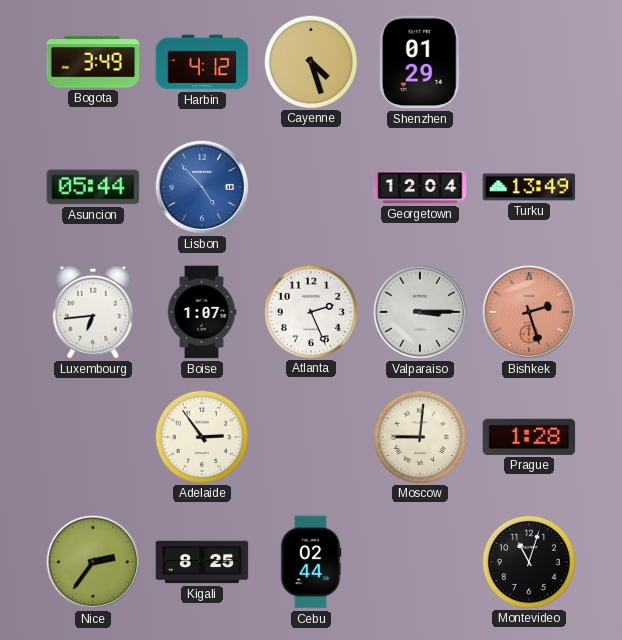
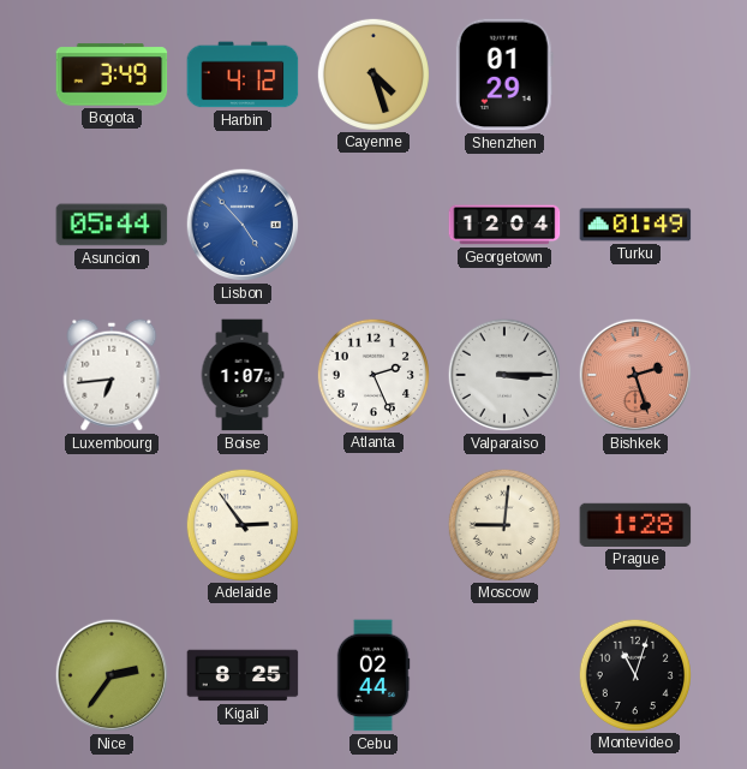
Turku: 13:49 -> 01:49 (635, 225)
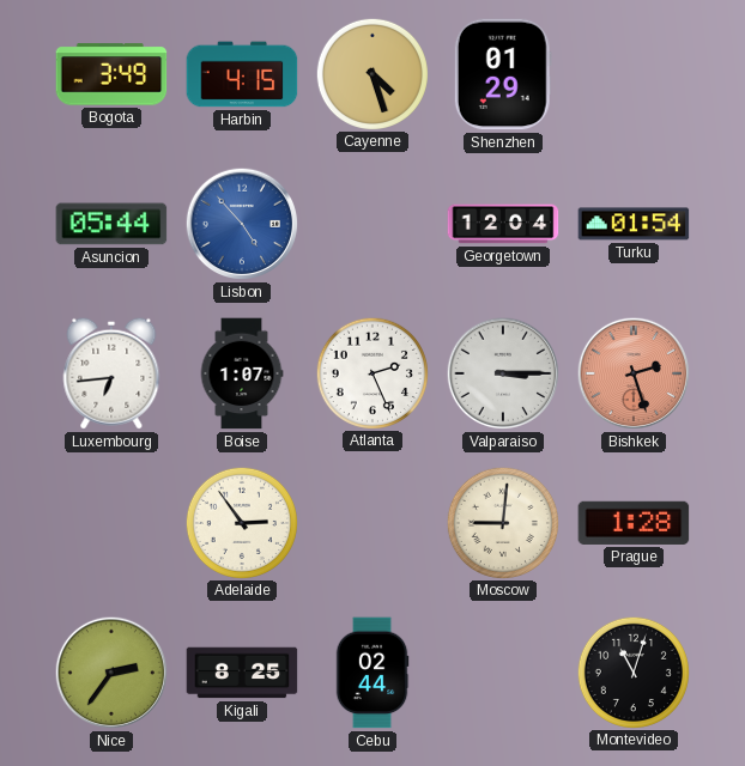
Harbin: 4:12 -> 4:15 (242, 74)
Turku: 01:49 -> 01:54 (634, 224)
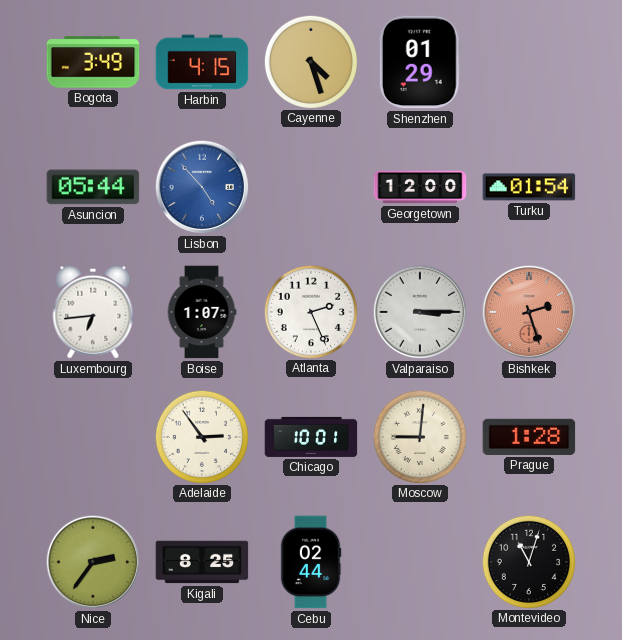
Georgetown: 12:04 -> 12:00 (420, 187)
Chicago: none -> 10:01 (311, 437)
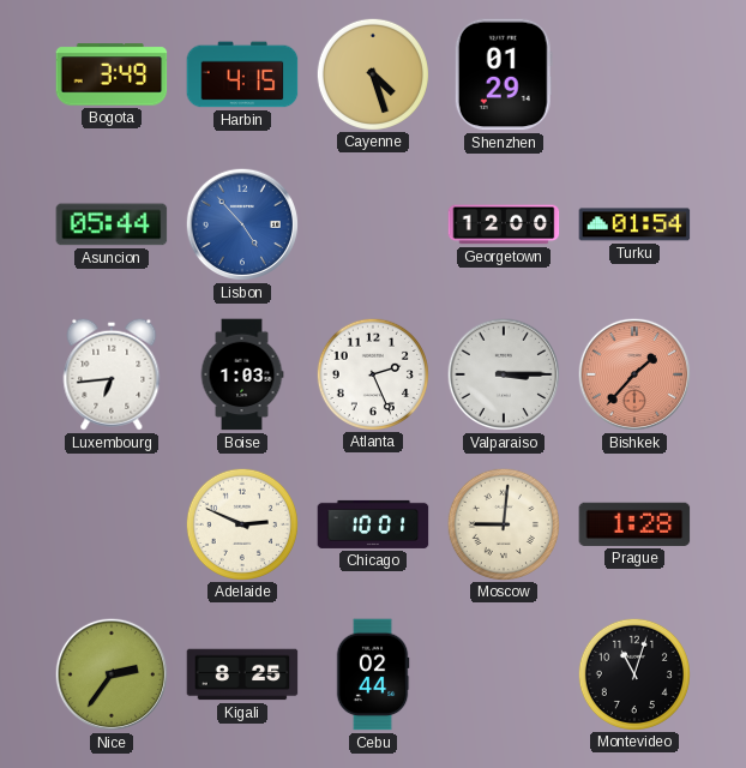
Boise: 1:07 -> 1:03 (242, 374)
Bishkek: 2:27 -> 1:37 (634, 374)
Adelaide: 2:54 -> 2:49 (241, 523)
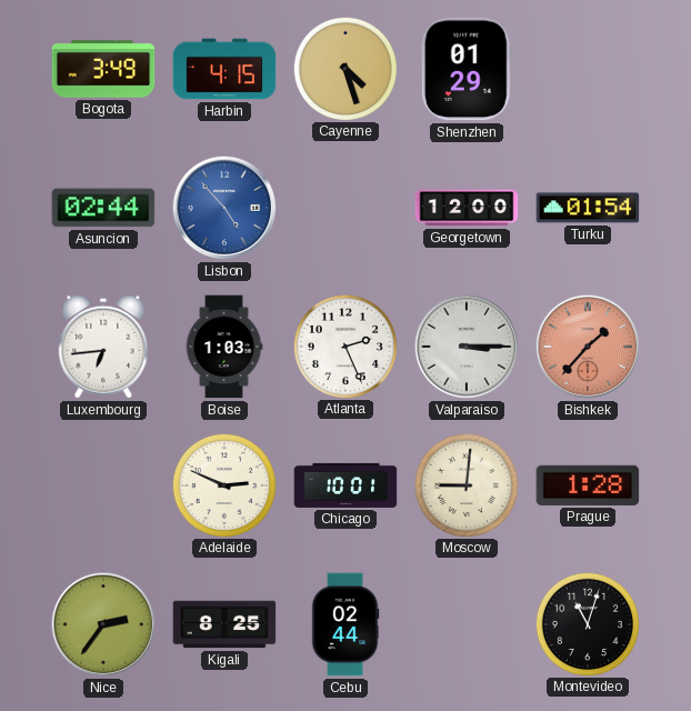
Asuncion: 05:44 -> 02:44 (103, 208)
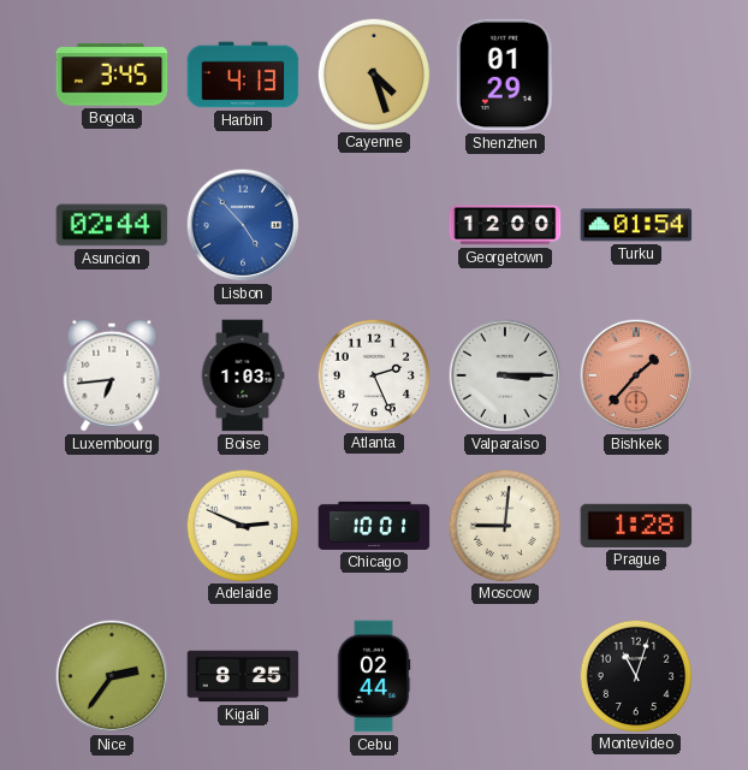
Bogota: 3:49 -> 3:45 (112, 75)
Harbin: 4:15 -> 4:13 (243, 75)
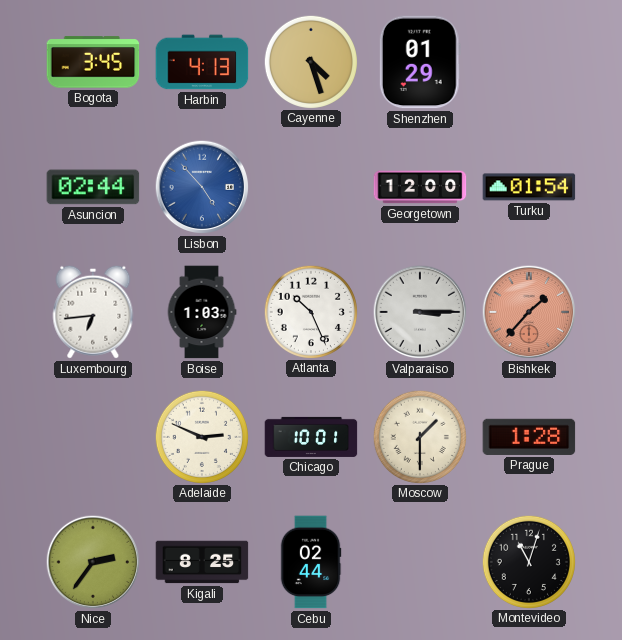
Atlanta: 2:26 -> 10:26 (310, 311)
Moscow: 9:01 -> 1:30 (419, 436)
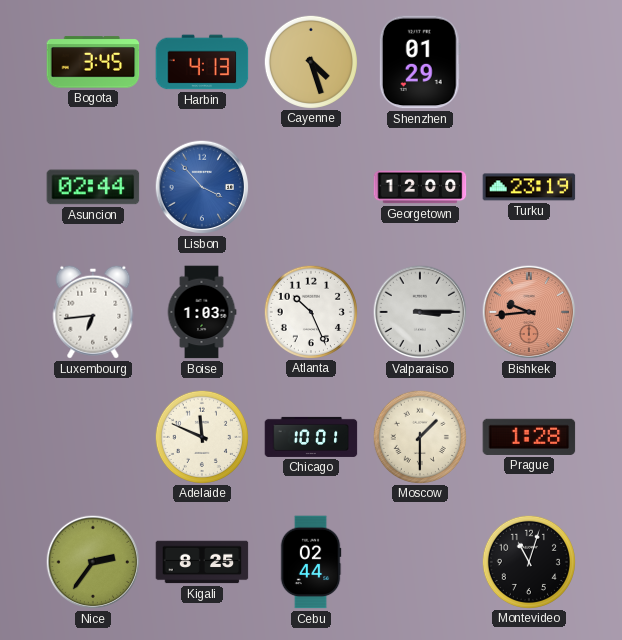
Lisbon: 4:53 -> 3:53 (202, 187)
Turku: 01:54 -> 23:19 (529, 187)
Bishkek: 1:37 -> 9:44 (529, 312)
Adelaide: 2:49 -> 11:49 (201, 436)
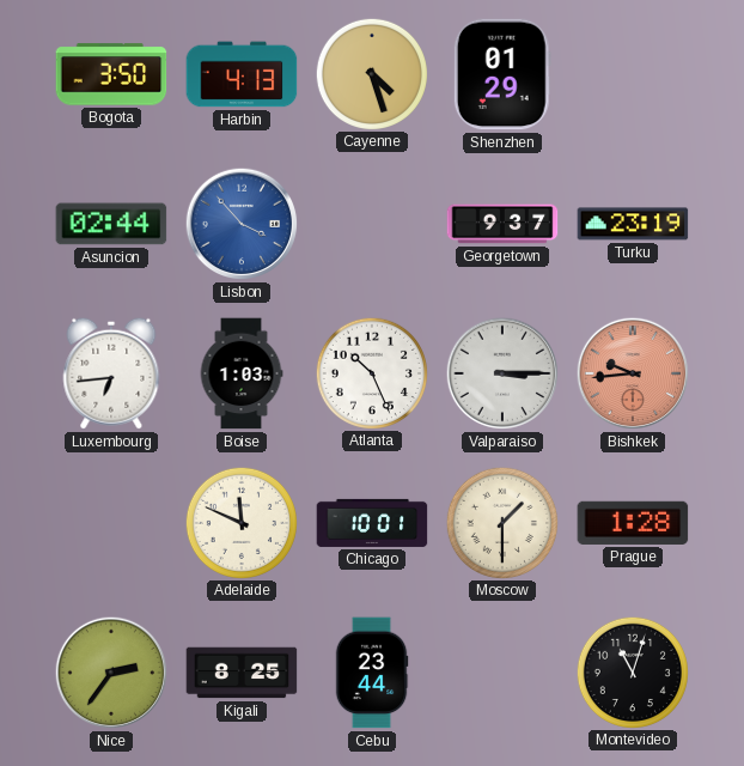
Bogota: 3:45 -> 3:50 (111, 74)
Georgetown: 12:00 -> 9:37 (502, 224)
Cebu: 02:44 -> 23:44 (372, 673)
